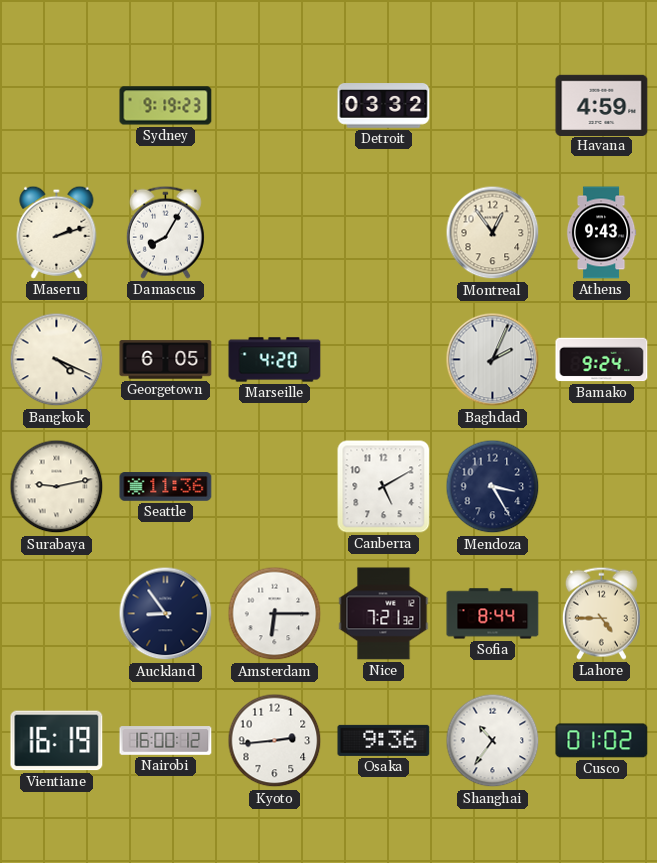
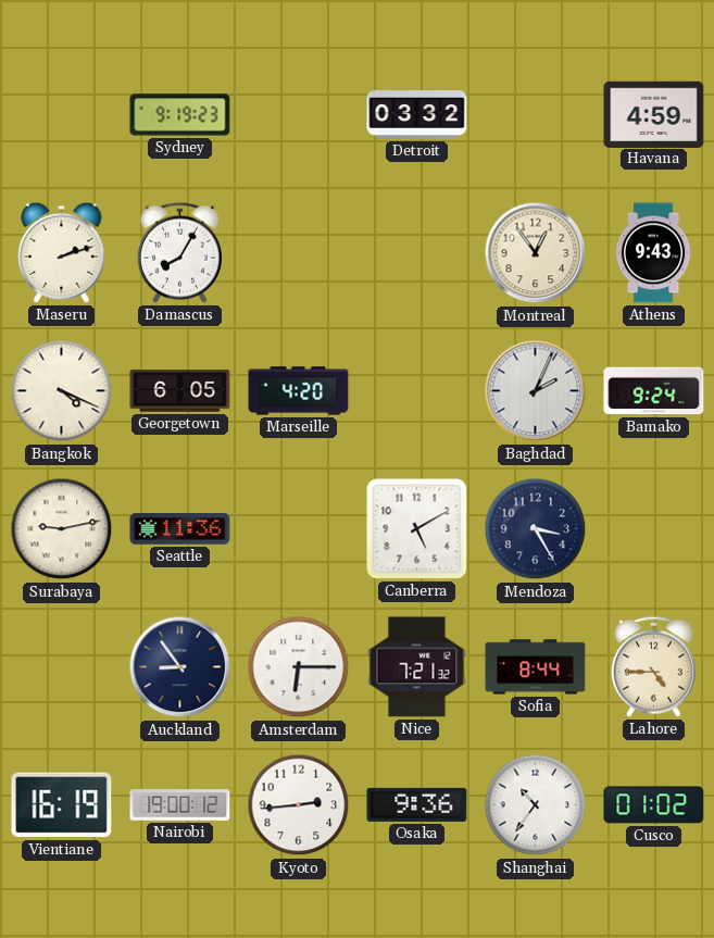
Nairobi: 16:00 -> 19:00 (180, 805)
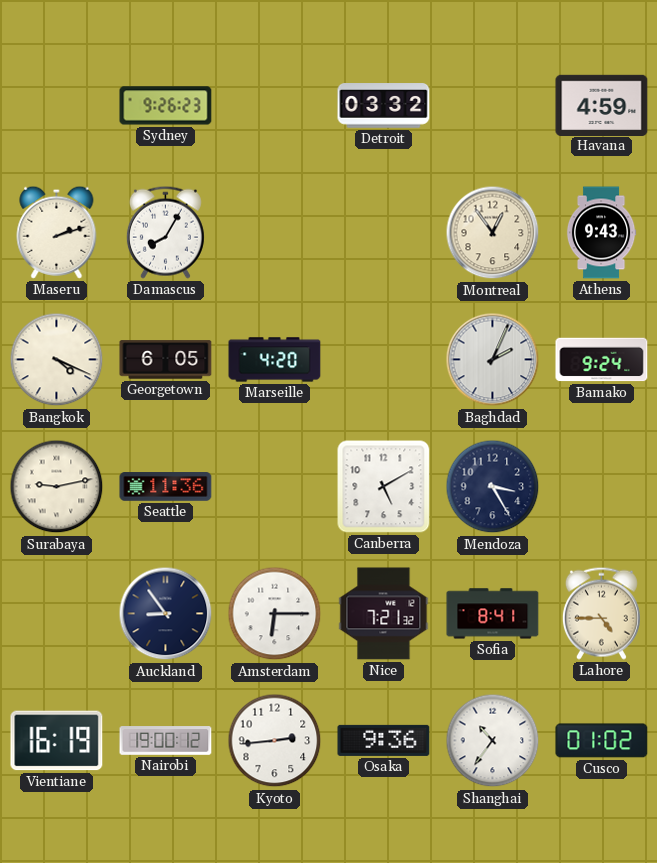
Sydney: 9:19 -> 9:26 (166, 106)
Sofia: 8:44 -> 8:41 (493, 614)
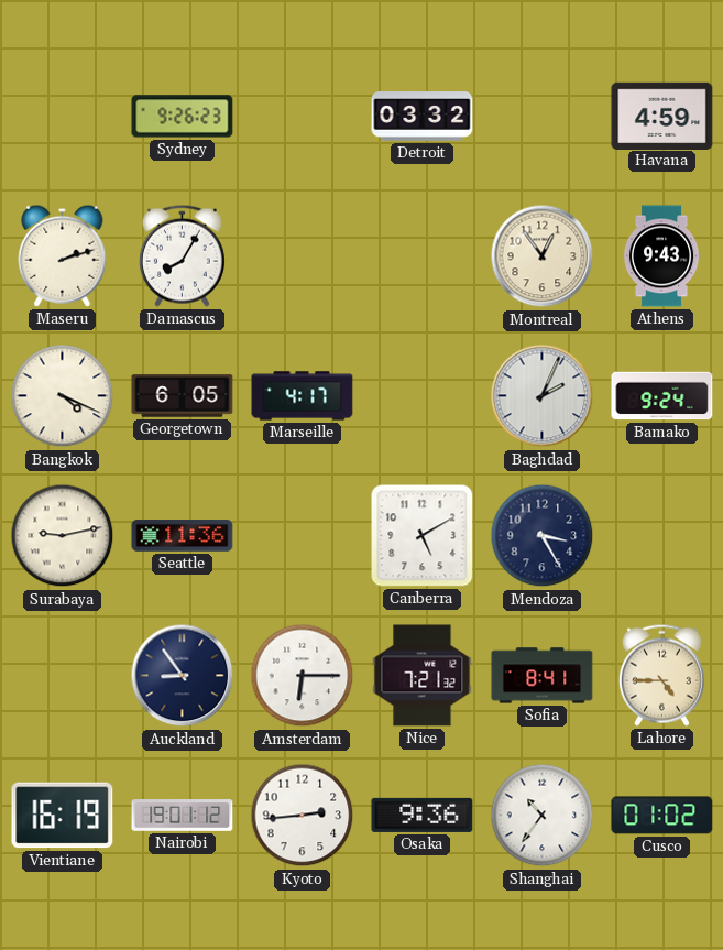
Marseille: 4:20 -> 4:17 (303, 396)
Nairobi: 19:00 -> 19:01 (183, 816)
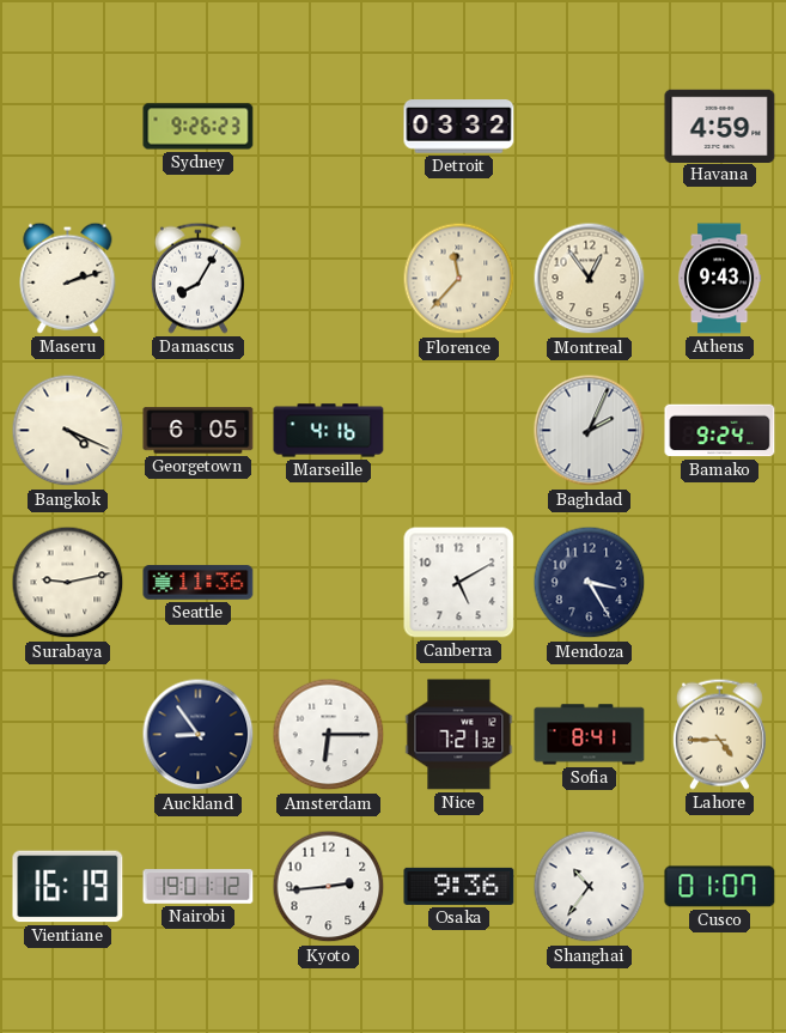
Florence: none -> 11:37 (459, 279)
Marseille: 4:17 -> 4:16 (329, 431)
Cusco: 01:02 -> 01:07 (720, 887)
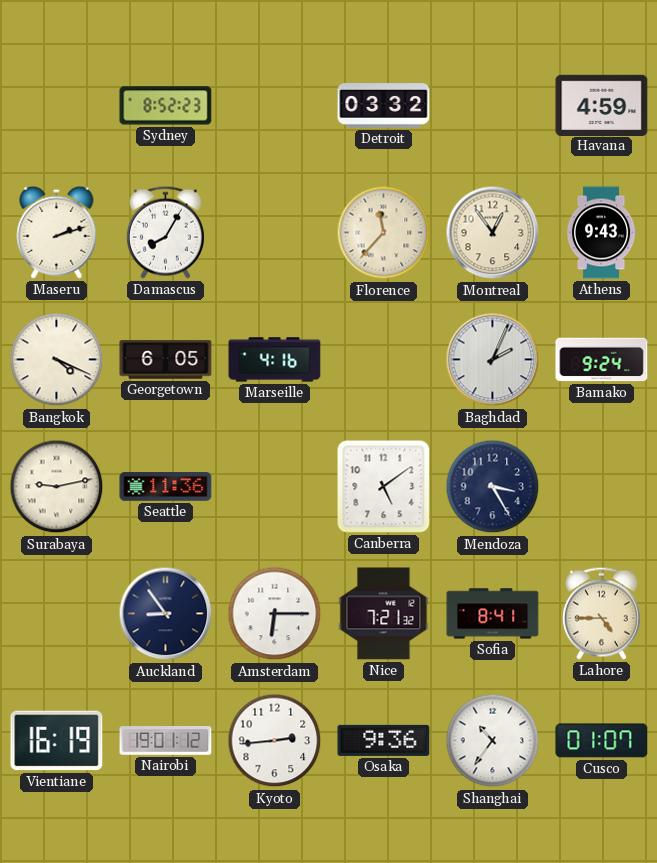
Sydney: 9:26 -> 8:52 (166, 106)
Canberra: 5:10 -> 5:09 (384, 487)
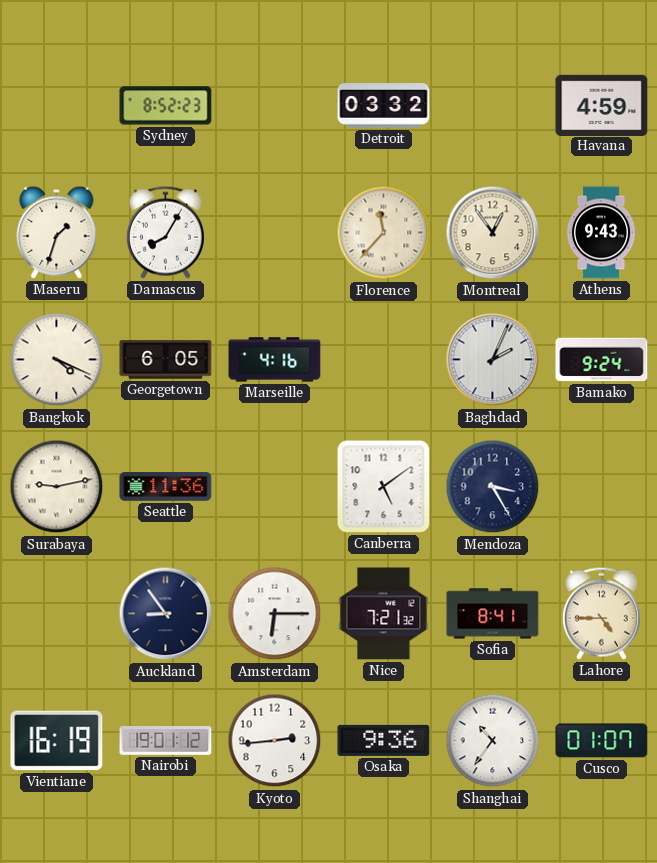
Maseru: 2:12 -> 1:33 (57, 232)
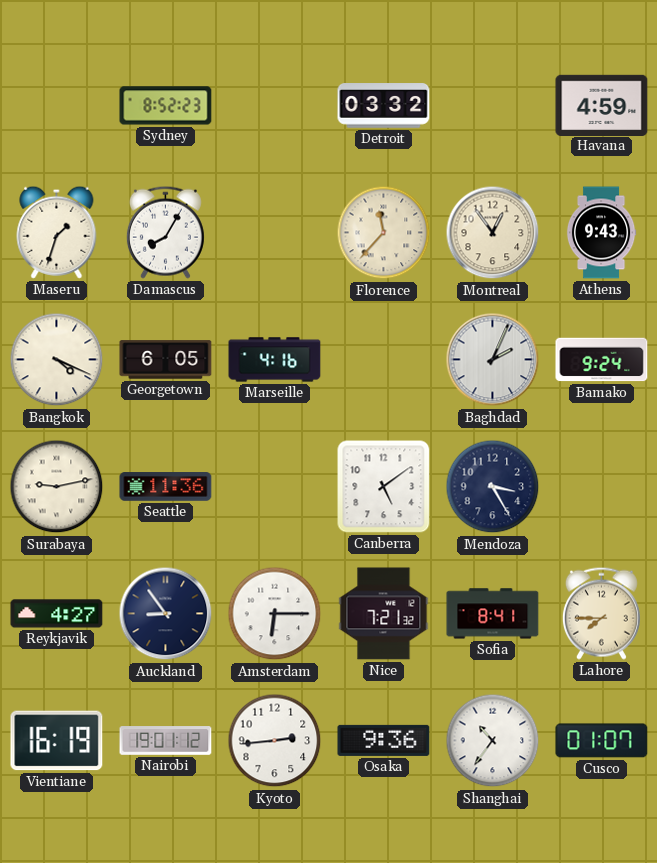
Reykjavik: none -> 4:27 (57, 614)
Lahore: 4:45 -> 7:45 (601, 613)
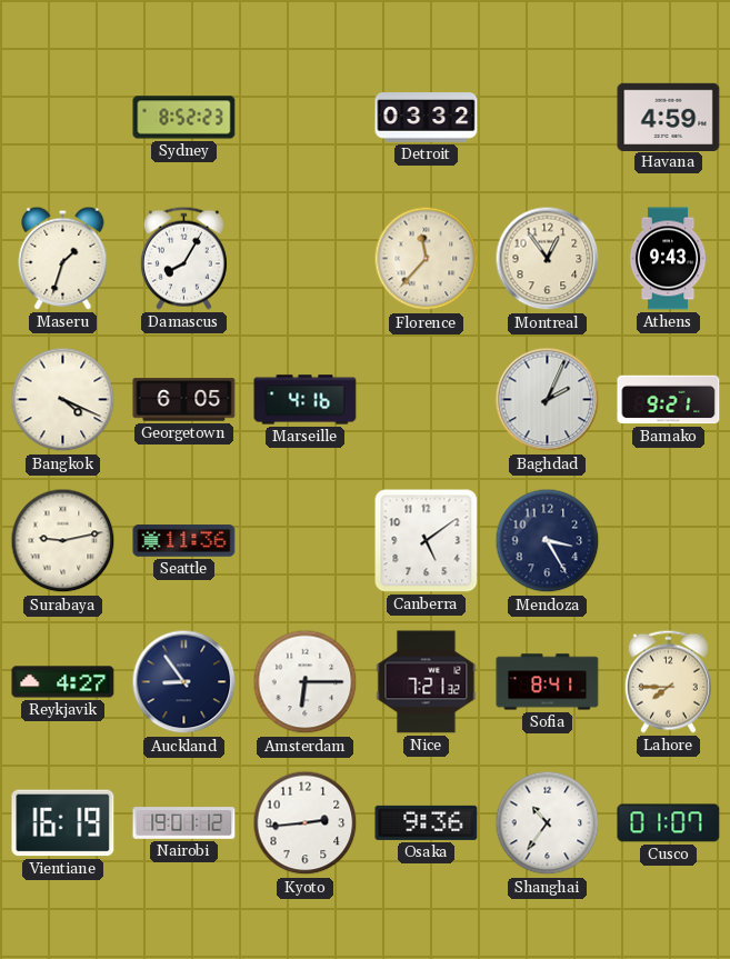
Bamako: 9:24 -> 9:21 (669, 400)
